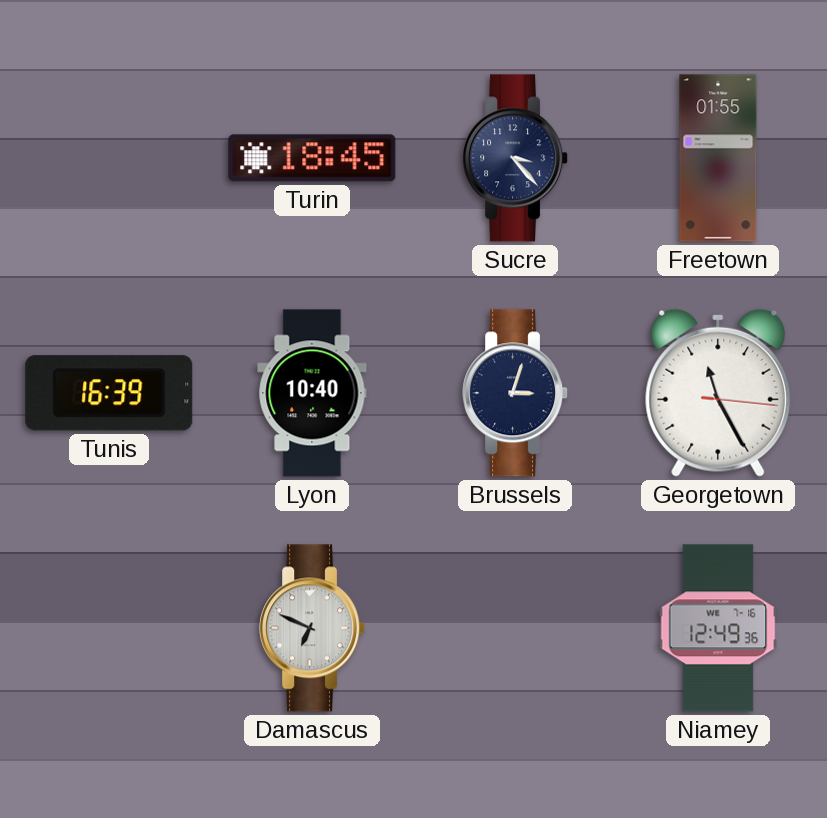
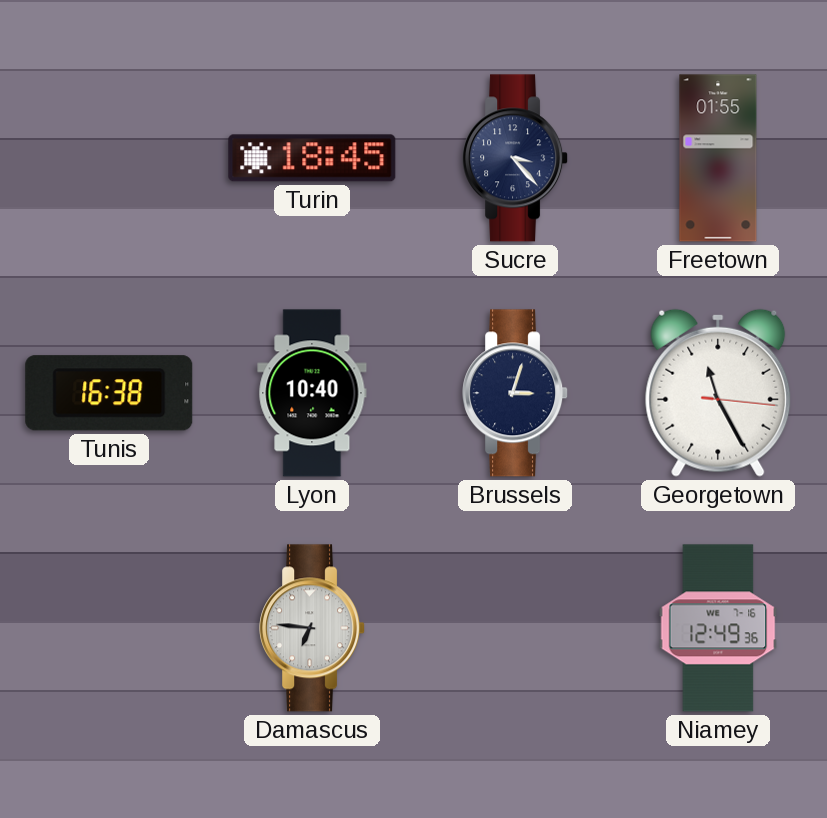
Tunis: 16:39 -> 16:38 (109, 393)
Damascus: 6:49 -> 6:46 (313, 628)
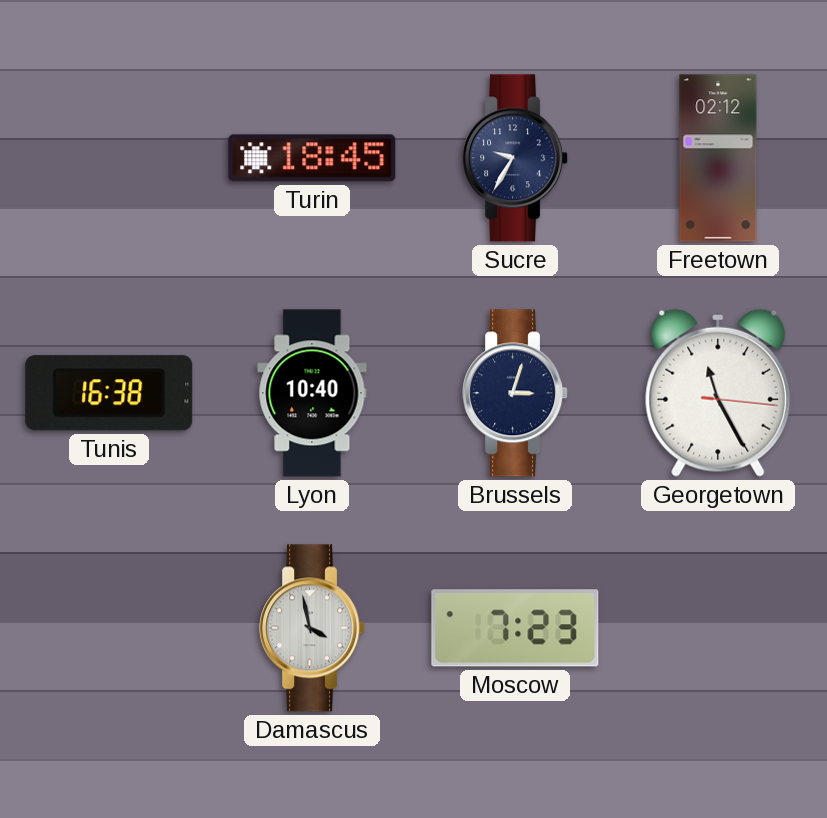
Sucre: 3:23 -> 9:35 (516, 158)
Freetown: 01:55 -> 02:12 (718, 158)
Damascus: 6:46 -> 3:58 (313, 628)
Moscow: none -> 7:23 (515, 628)
Niamey: 12:49 -> none (718, 628)
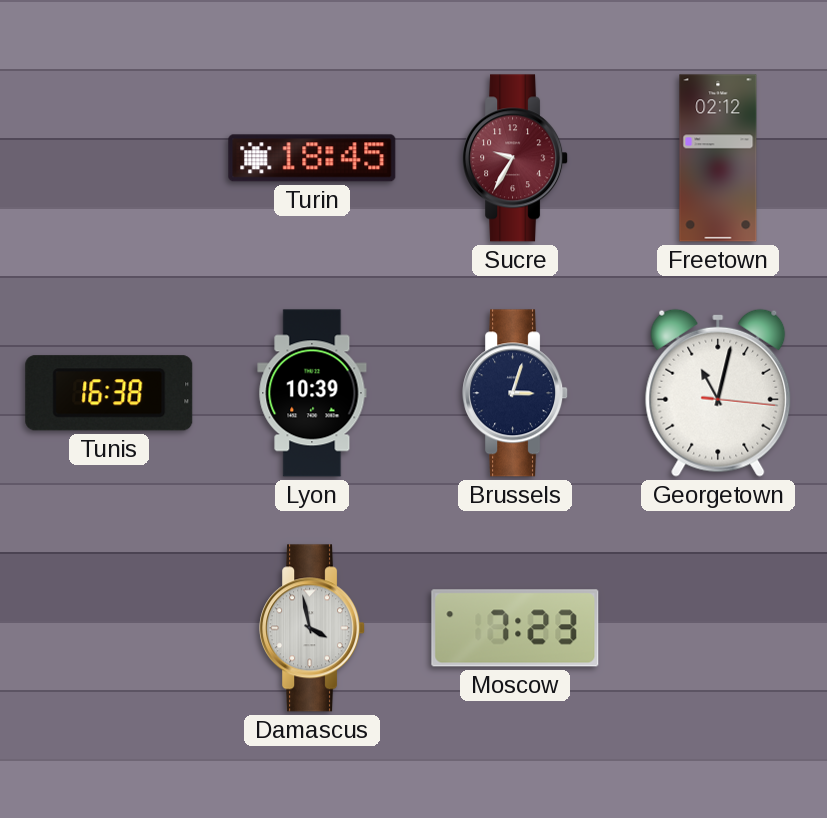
Sucre dial: navy -> burgundy (516, 158)
Lyon: 10:40 -> 10:39 (312, 393)
Georgetown: 11:25 -> 11:02 (718, 393)
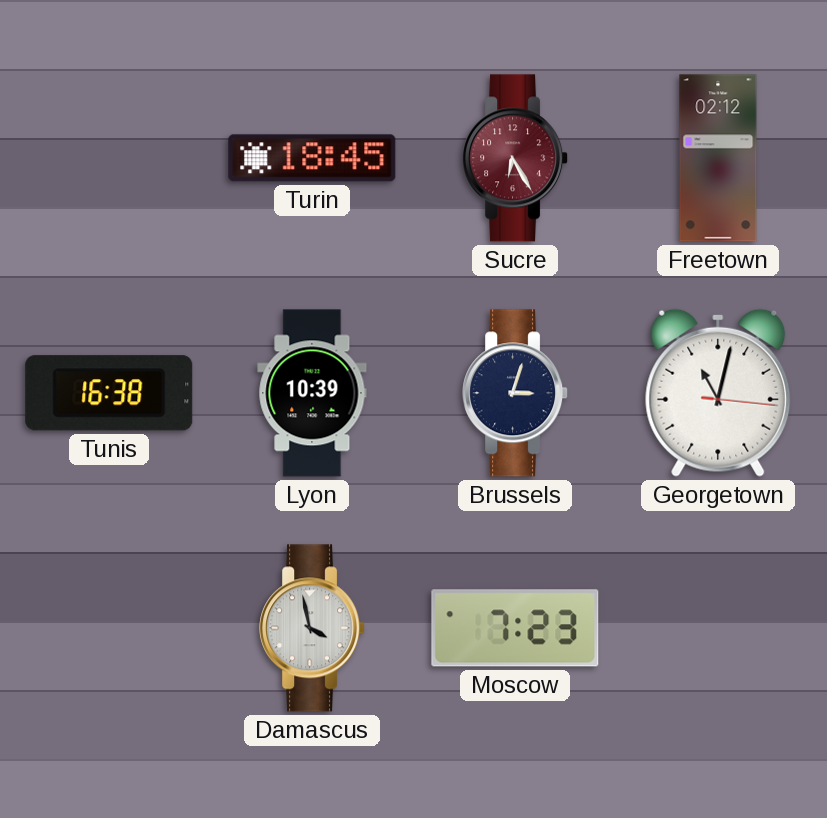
Sucre: 9:35 -> 6:25 (516, 158)
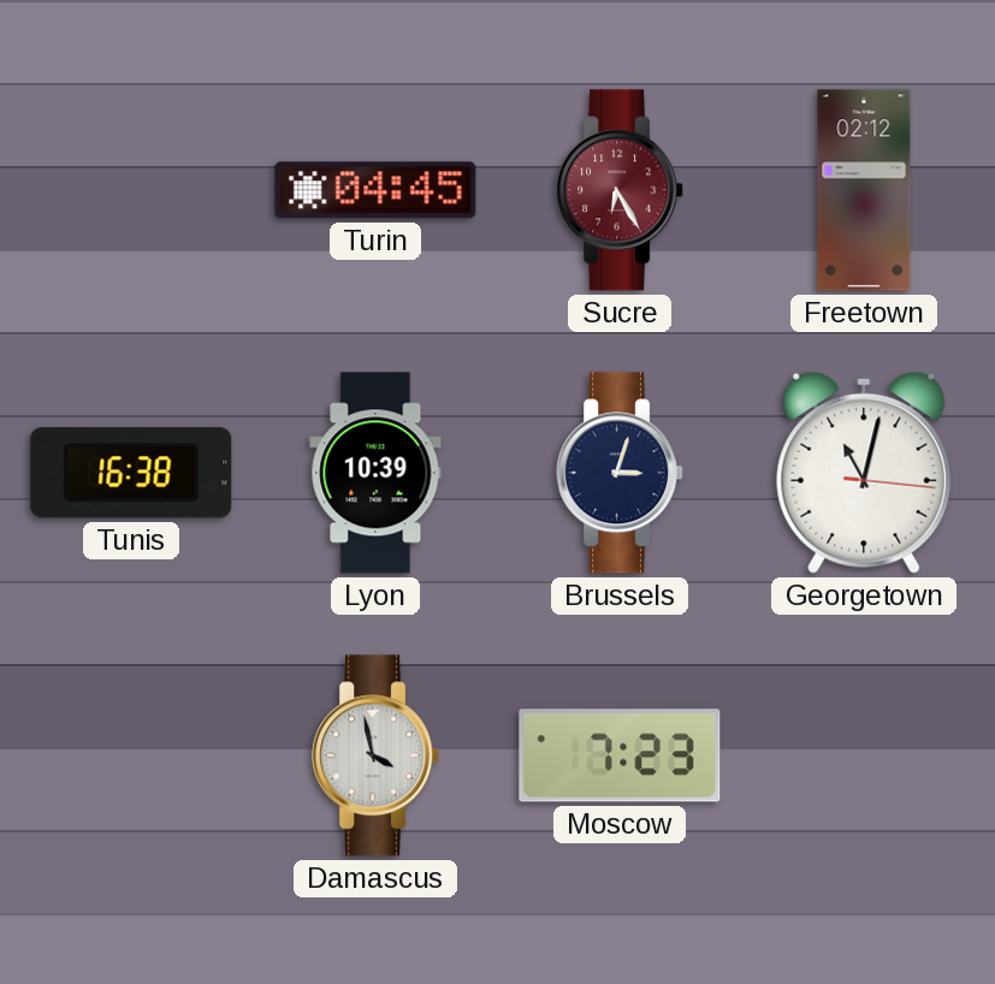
Turin: 18:45 -> 04:45 (375, 190)
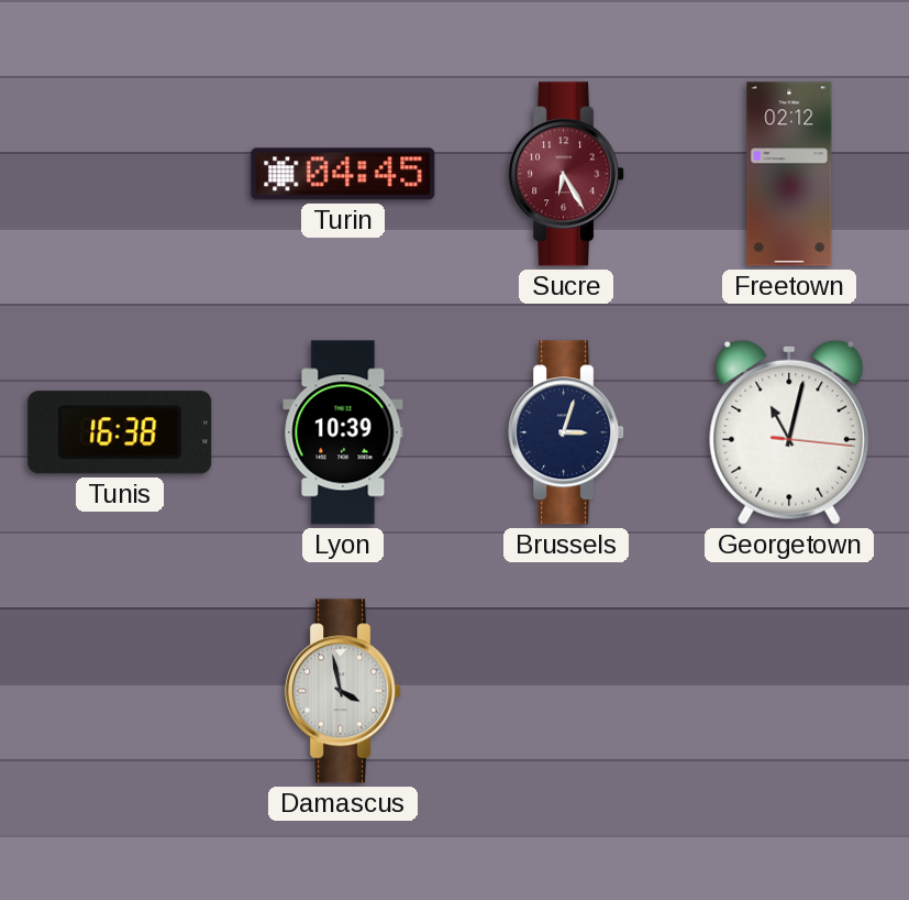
Moscow: 7:23 -> none (620, 755)
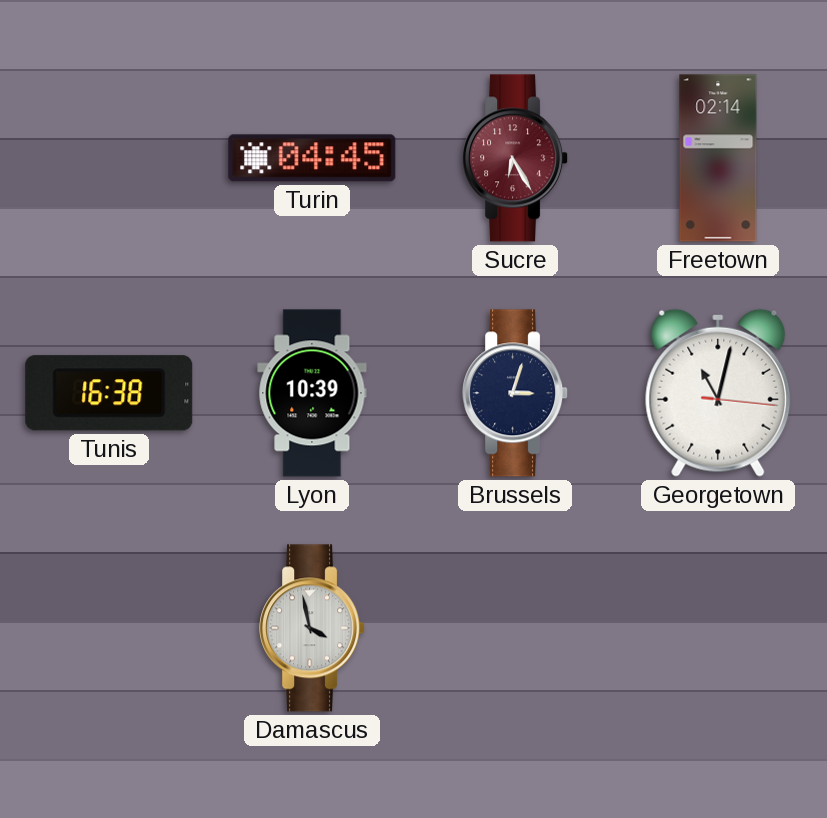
Freetown: 02:12 -> 02:14 (718, 158)
